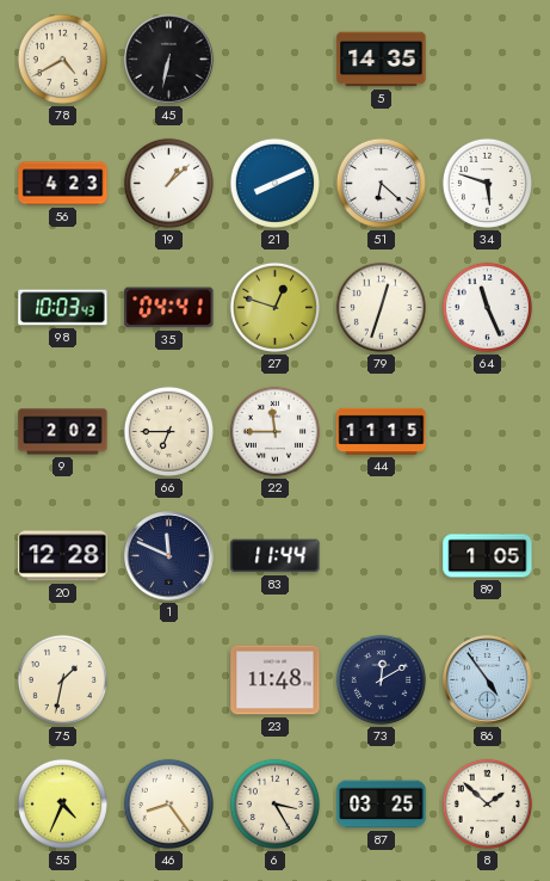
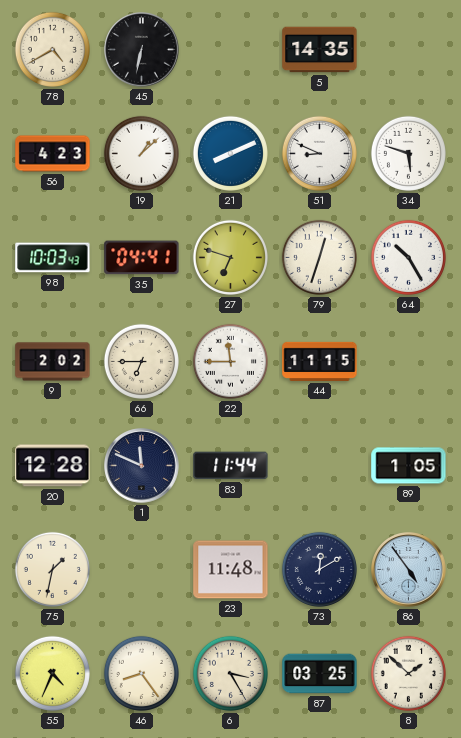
51: 6:22 -> 8:49 (319, 153)
27: 12:48 -> 6:48 (230, 257)
64: 11:26 -> 10:25 (408, 257)
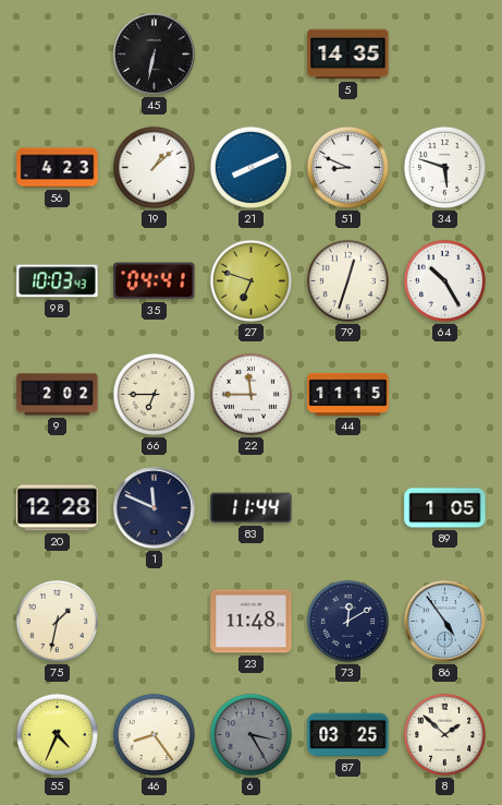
78: 4:40 -> none (52, 49)
6 dial: cream -> grey (250, 734)
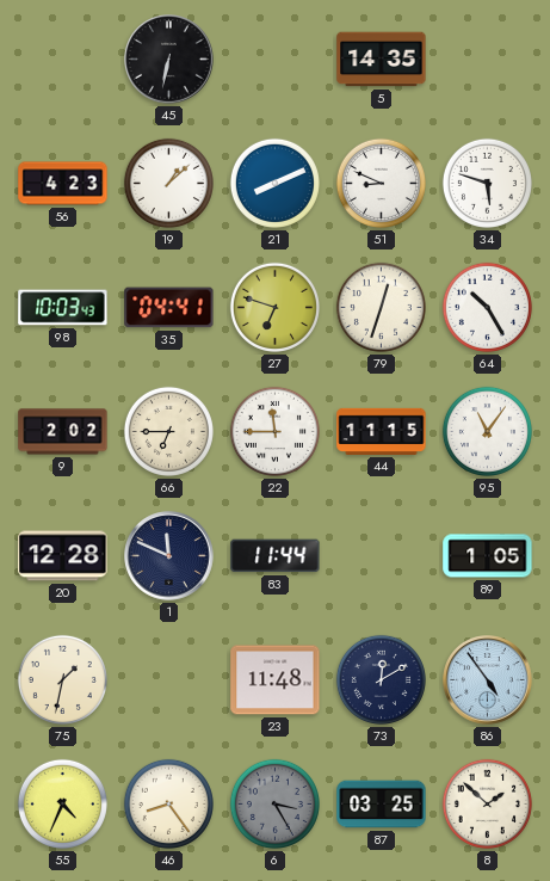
95: none -> 11:06 (487, 431)
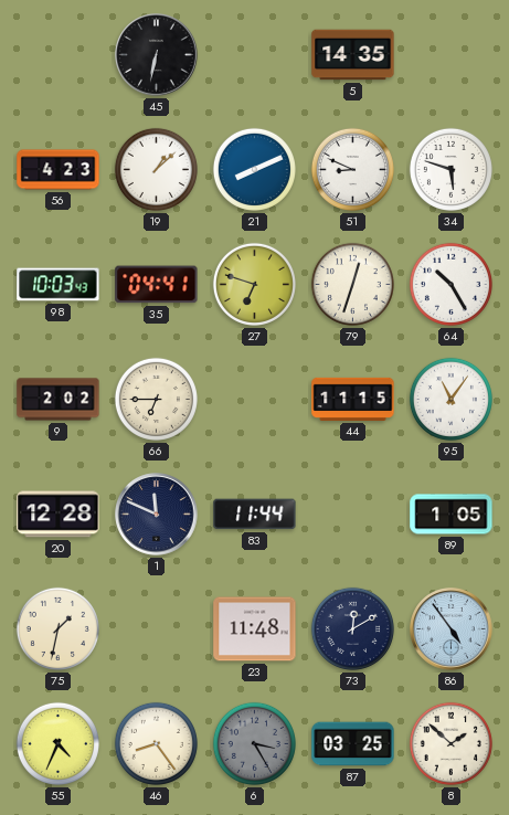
22: 11:45 -> none (274, 431)
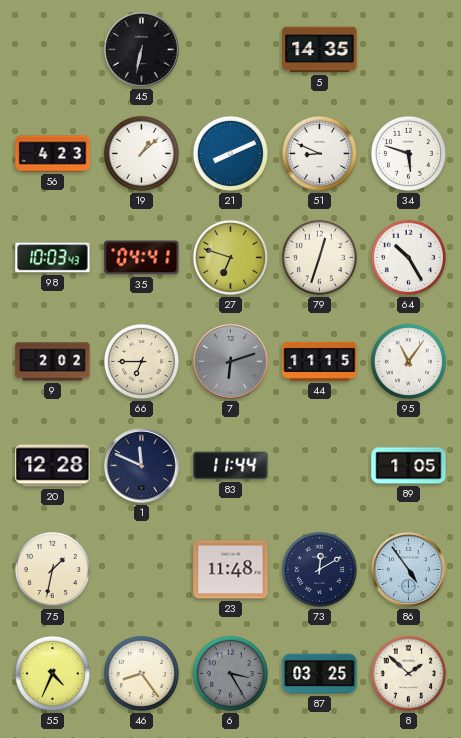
7: none -> 6:12 (231, 362)
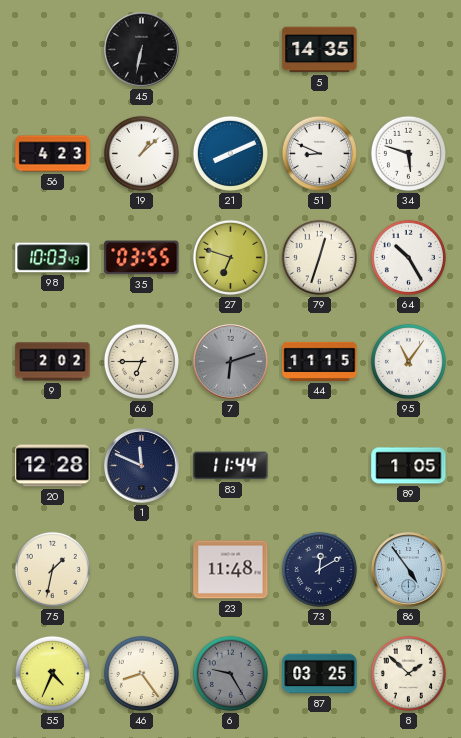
35: 04:41 -> 03:55 (142, 258)
6: 3:25 -> 9:25 (230, 673)
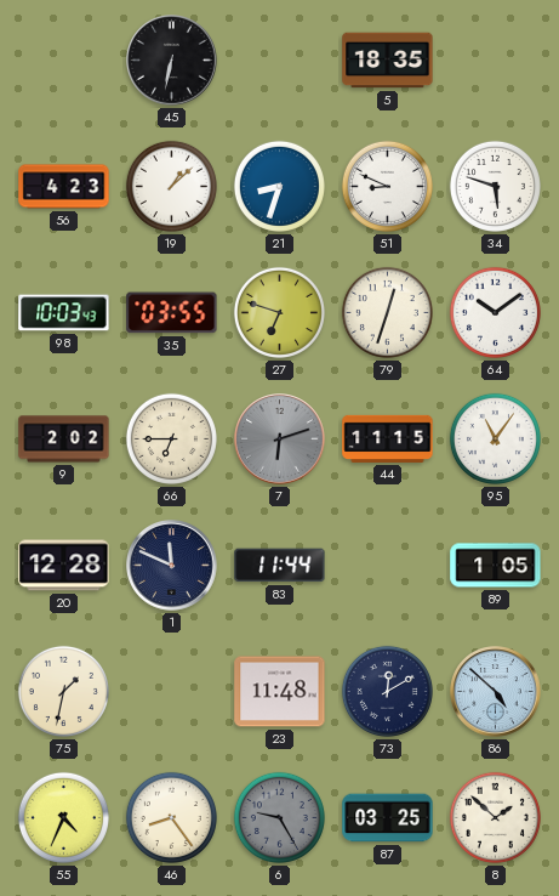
5: 14:35 -> 18:35 (388, 61)
21: 8:11 -> 8:33 (279, 186)
64: 10:25 -> 10:09 (495, 312)
86: 4:54 -> 4:52 (496, 692)
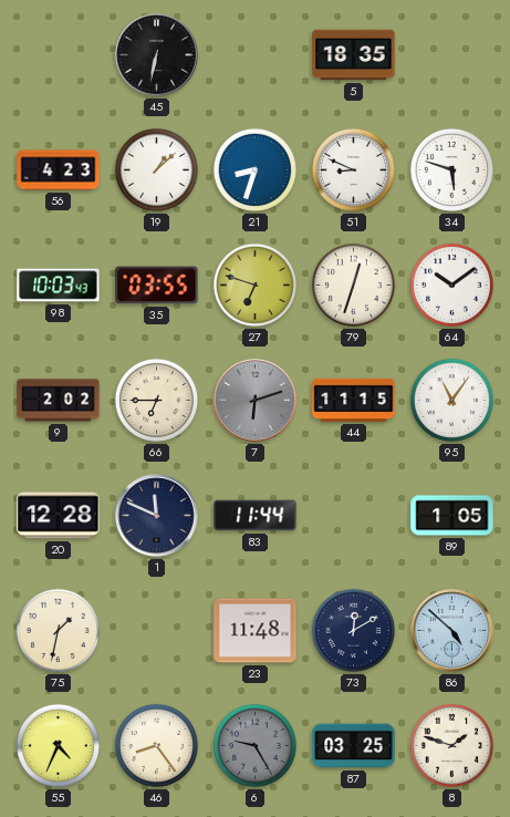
8: 1:52 -> 1:48 (451, 745)
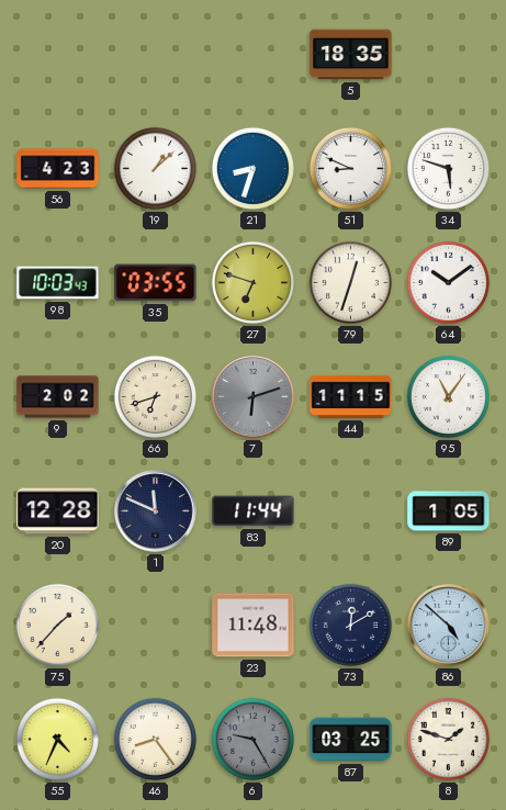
45: 6:32 -> none (157, 55)
66: 6:45 -> 6:42 (155, 396)
75: 1:32 -> 1:37 (57, 625)
